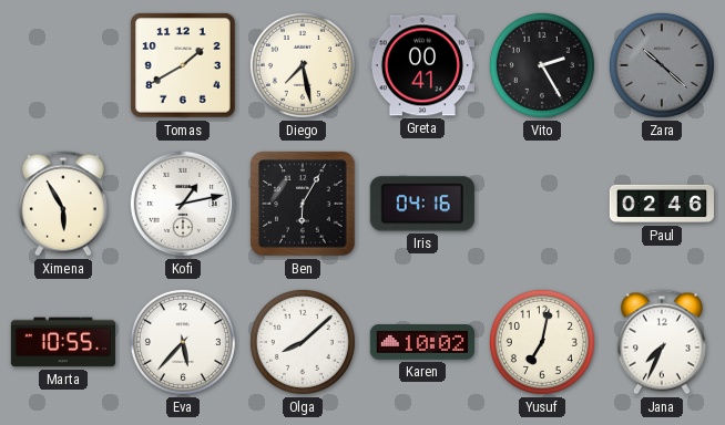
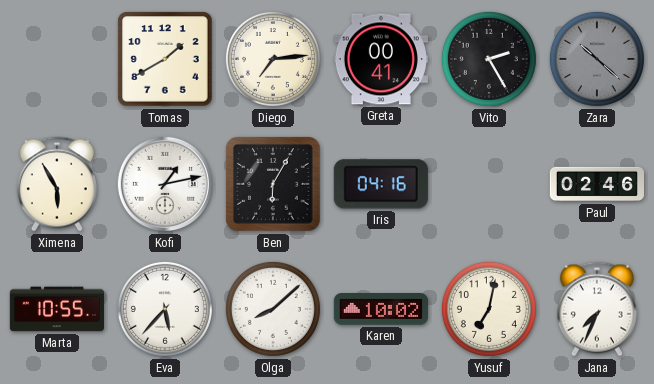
Diego: 7:28 -> 7:14 (273, 59)
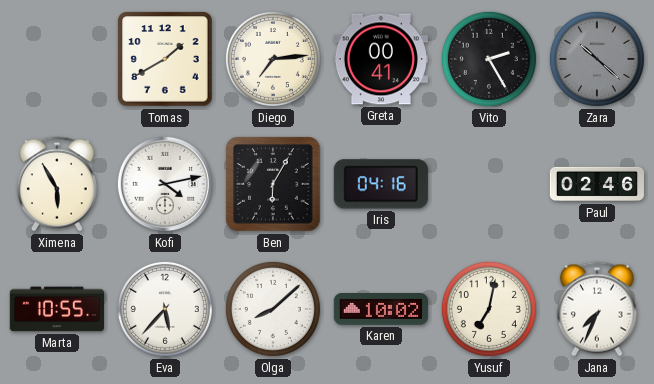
Kofi: 1:13 -> 4:13 (165, 184)
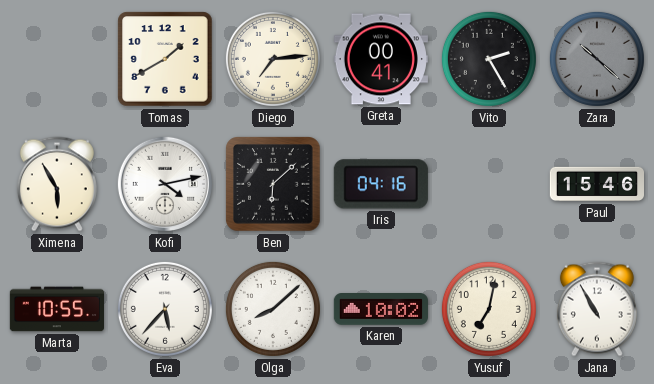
Ben: 6:05 -> 6:08 (273, 184)
Paul: 02:46 -> 15:46 (596, 184)
Jana: 7:34 -> 10:55 (597, 309)
